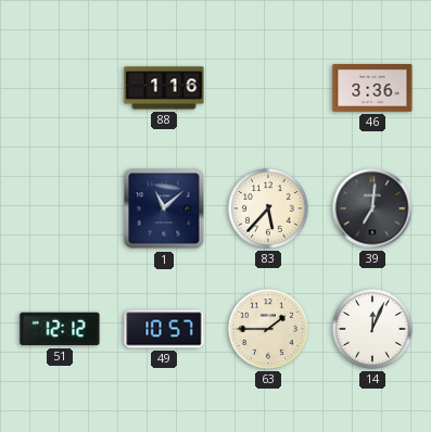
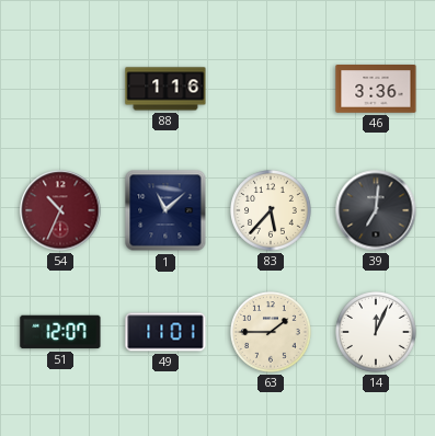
54: none -> 10:34 (60, 210)
51: 12:12 -> 12:07 (60, 332)
49: 10:57 -> 11:01 (165, 332)
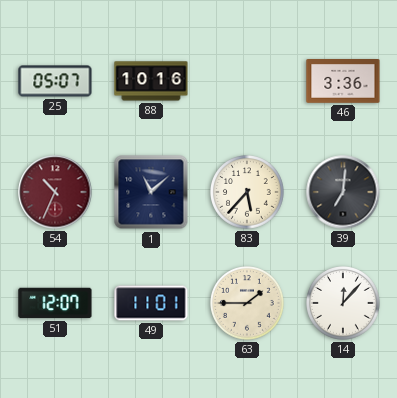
25: none -> 05:07 (55, 81)
88: 1:16 -> 10:16 (151, 81)
14: 12:04 -> 12:07 (343, 303)
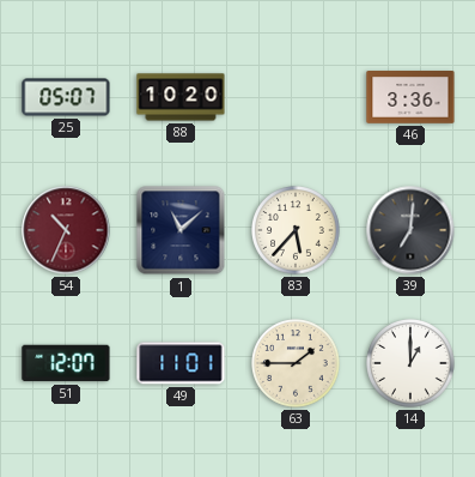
88: 10:16 -> 10:20 (181, 97)
14: 12:07 -> 1:00 (410, 363)
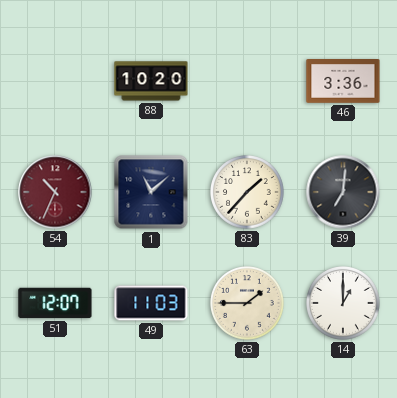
25: 05:07 -> none (66, 97)
83: 5:37 -> 1:37 (247, 192)
49: 11:01 -> 11:03 (151, 303)
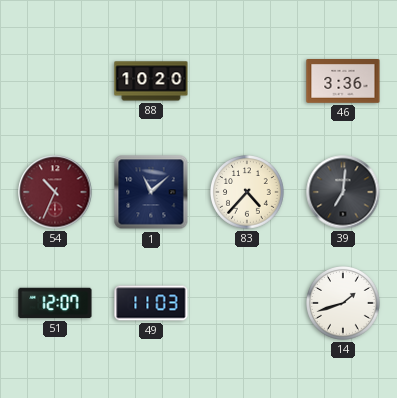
83: 1:37 -> 4:37 (247, 192)
63: 1:45 -> none (247, 303)
14: 1:00 -> 1:42 (343, 303)
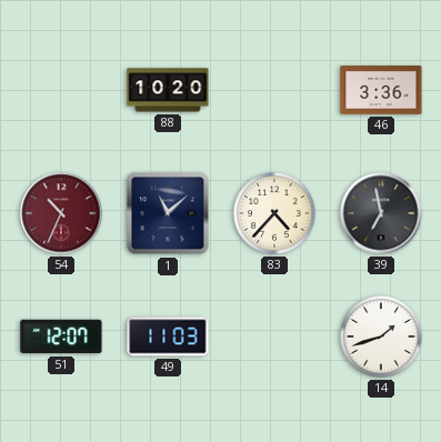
39: 7:01 -> 6:58 (381, 213)
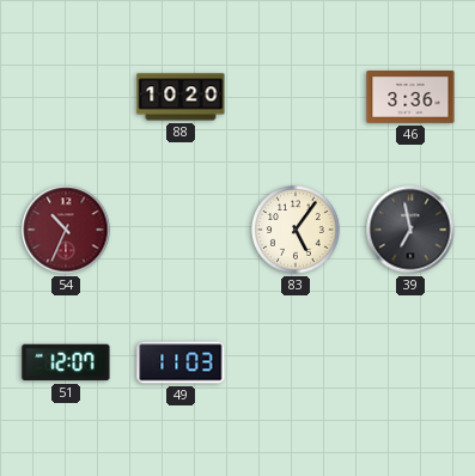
1: 11:08 -> none (168, 213)
83: 4:37 -> 5:06 (296, 230)
14: 1:42 -> none (381, 336)
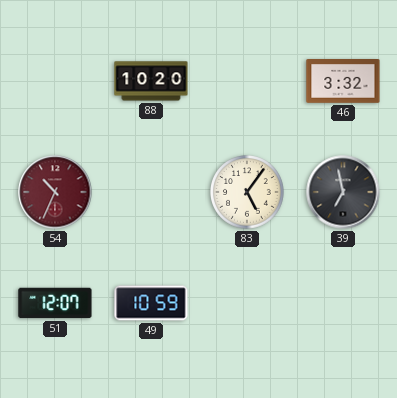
46: 3:36 -> 3:32 (343, 82)
49: 11:03 -> 10:59 (151, 303)
